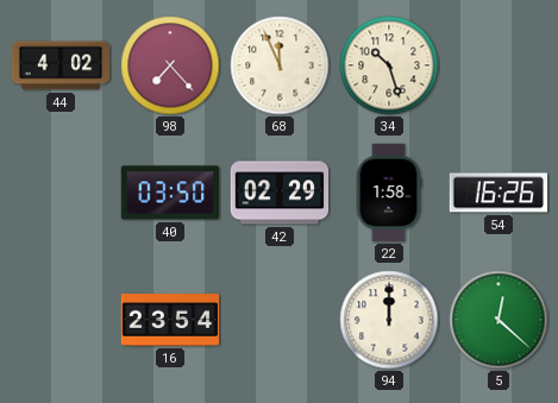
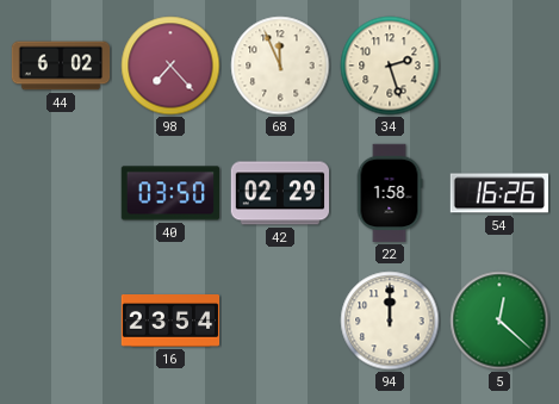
44: 4:02 -> 6:02 (61, 66)
34: 10:27 -> 2:27 (390, 66)
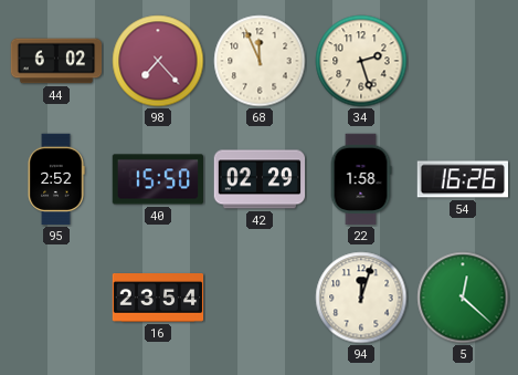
95: none -> 2:52 (56, 179)
40: 03:50 -> 15:50 (158, 179)
94: 12:00 -> 12:03 (361, 298)
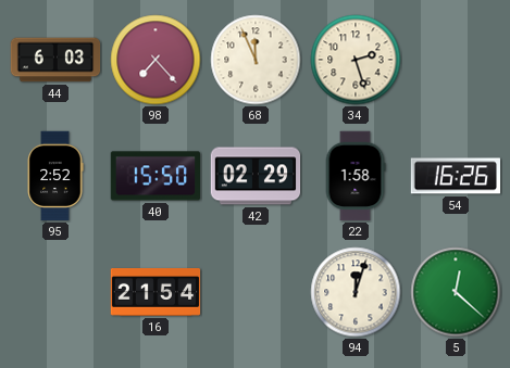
44: 6:02 -> 6:03 (55, 60)
16: 23:54 -> 21:54 (156, 293)
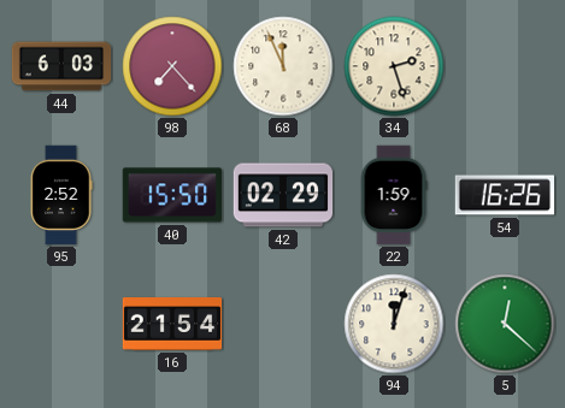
22: 1:58 -> 1:59 (394, 195)
